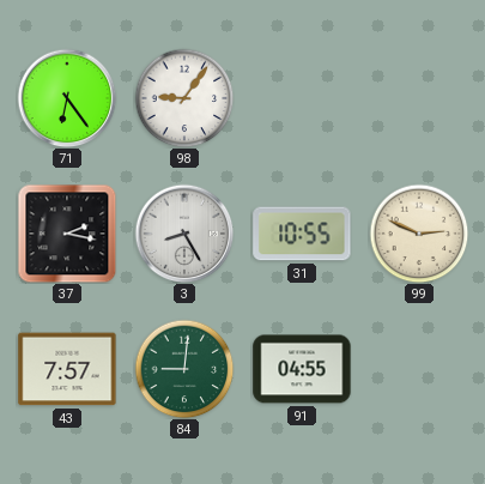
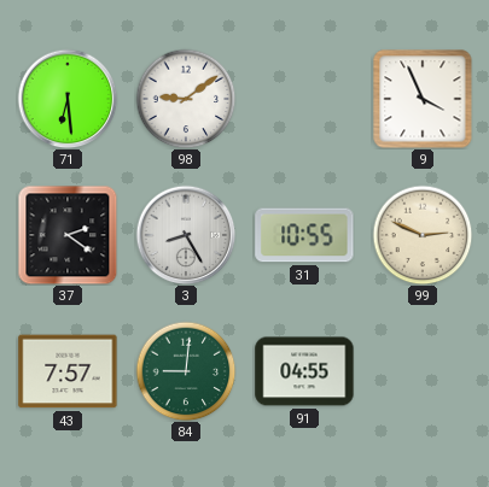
71: 6:24 -> 6:29 (68, 99)
98: 9:06 -> 9:09 (186, 99)
9: none -> 3:56 (423, 99)
37: 2:17 -> 2:21 (68, 235)
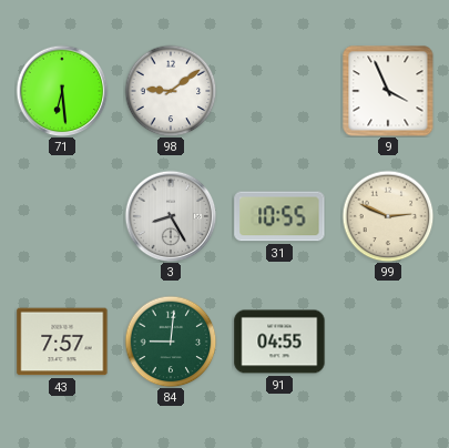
37: 2:21 -> none (68, 235)
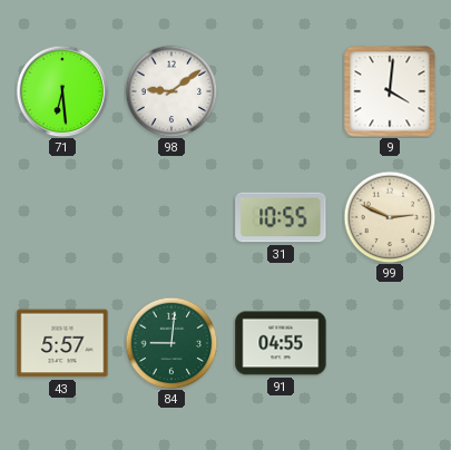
9: 3:56 -> 4:01 (390, 91)
3: 8:25 -> none (171, 216)
43: 7:57 -> 5:57 (62, 343)
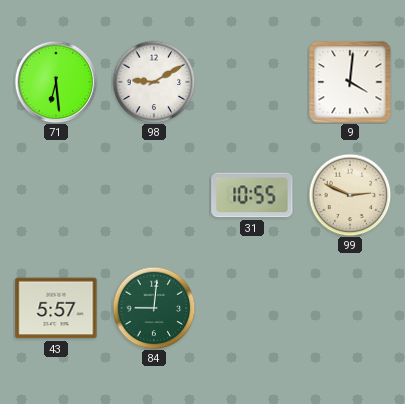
98: 9:09 -> 9:10 (154, 82)
91: 04:55 -> none (281, 343)
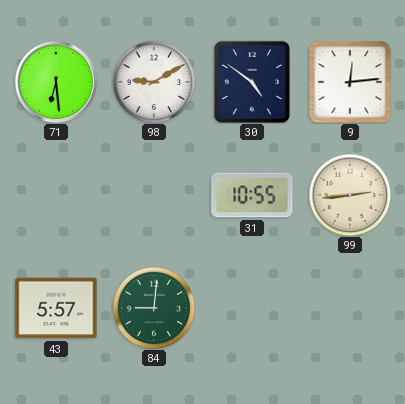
30: none -> 4:51 (252, 81)
9: 4:01 -> 12:14 (350, 82)
99: 2:49 -> 2:44 (350, 195)
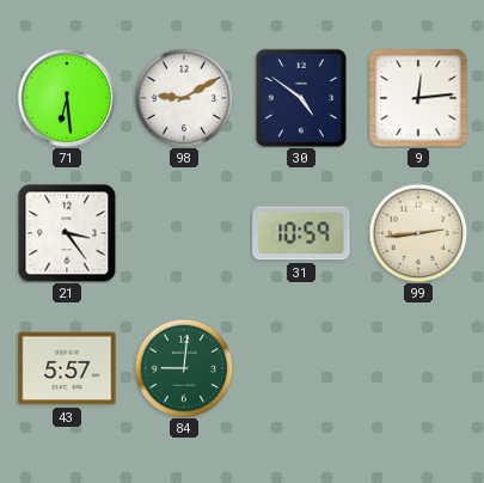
21: none -> 3:24 (67, 233)
31: 10:55 -> 10:59 (301, 233)
